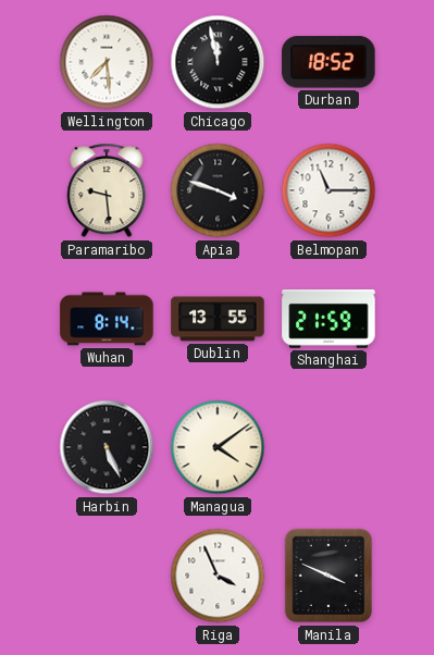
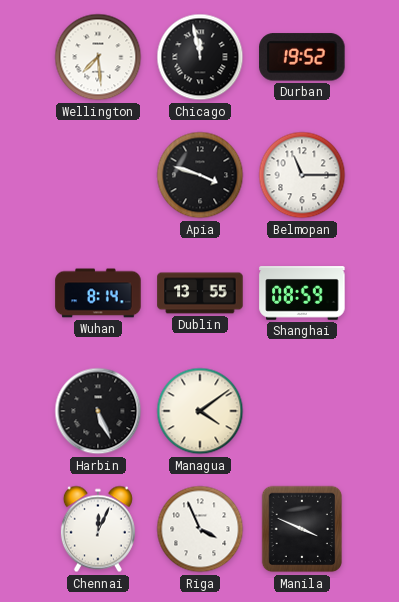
Durban: 18:52 -> 19:52 (302, 57)
Paramaribo: 9:29 -> none (107, 190)
Shanghai: 21:59 -> 08:59 (302, 293)
Chennai: none -> 12:04 (98, 529)
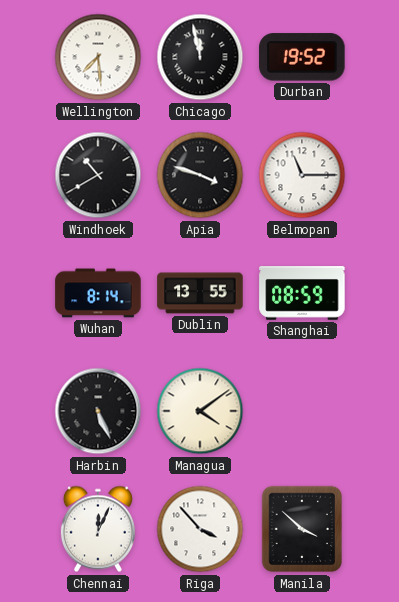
Windhoek: none -> 10:40 (98, 175)
Riga: 3:56 -> 3:53 (200, 529)
Manila: 3:49 -> 3:52 (302, 529)
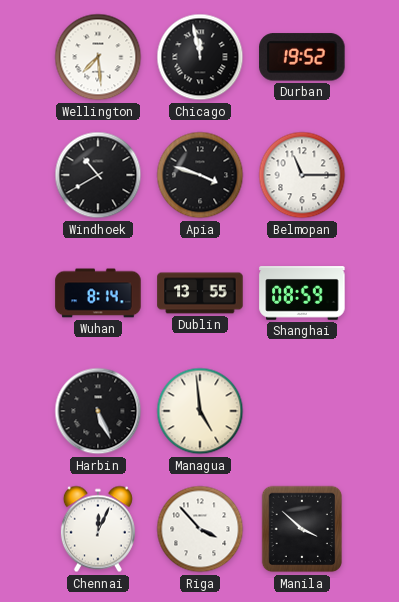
Managua: 4:09 -> 4:59 (200, 411)
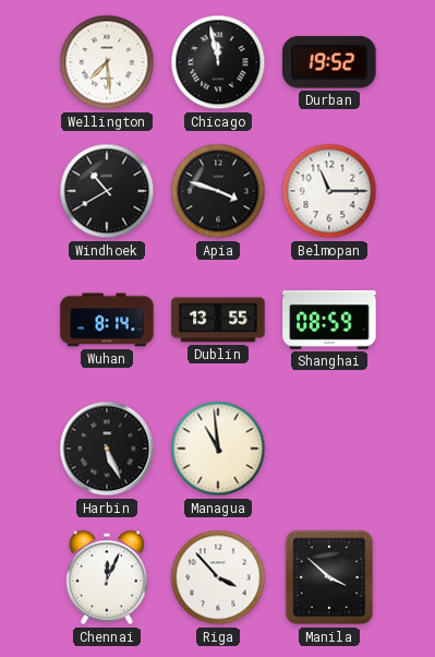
Managua: 4:59 -> 10:59 (218, 449)
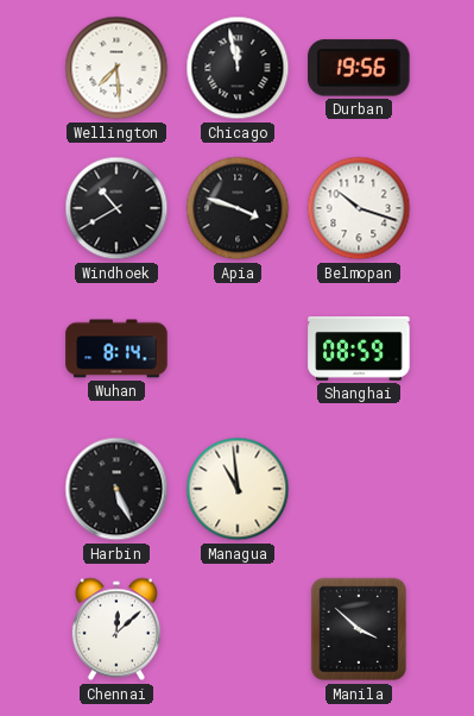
Durban: 19:52 -> 19:56 (359, 68)
Belmopan: 11:15 -> 10:18 (359, 208)
Dublin: 13:55 -> none (218, 320)
Chennai: 12:04 -> 12:08 (116, 629)
Riga: 3:53 -> none (218, 577)
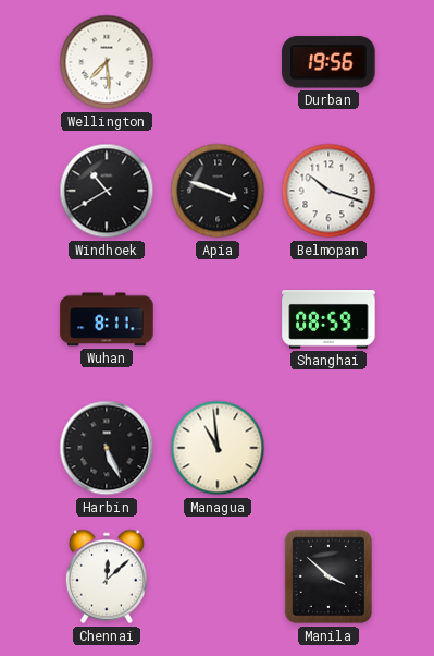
Chicago: 11:58 -> none (238, 68)
Wuhan: 8:14 -> 8:11 (107, 319)
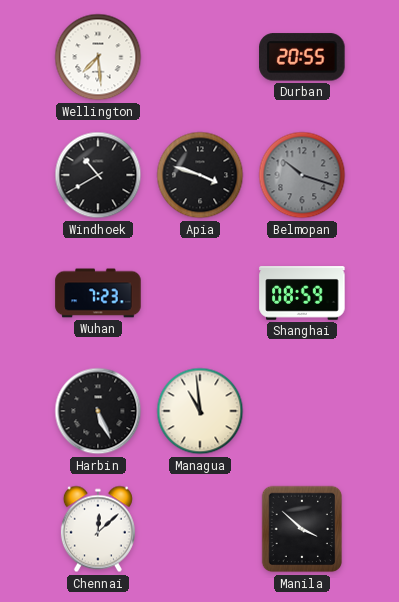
Durban: 19:56 -> 20:55 (302, 57)
Belmopan dial: white -> grey (302, 175)
Wuhan: 8:11 -> 7:23 (98, 293)
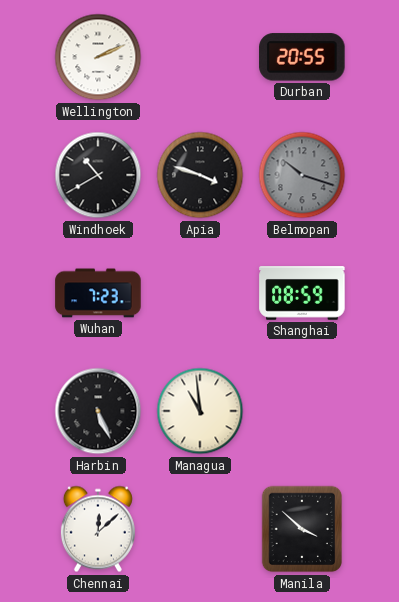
Wellington: 7:29 -> 2:11 (98, 57)
